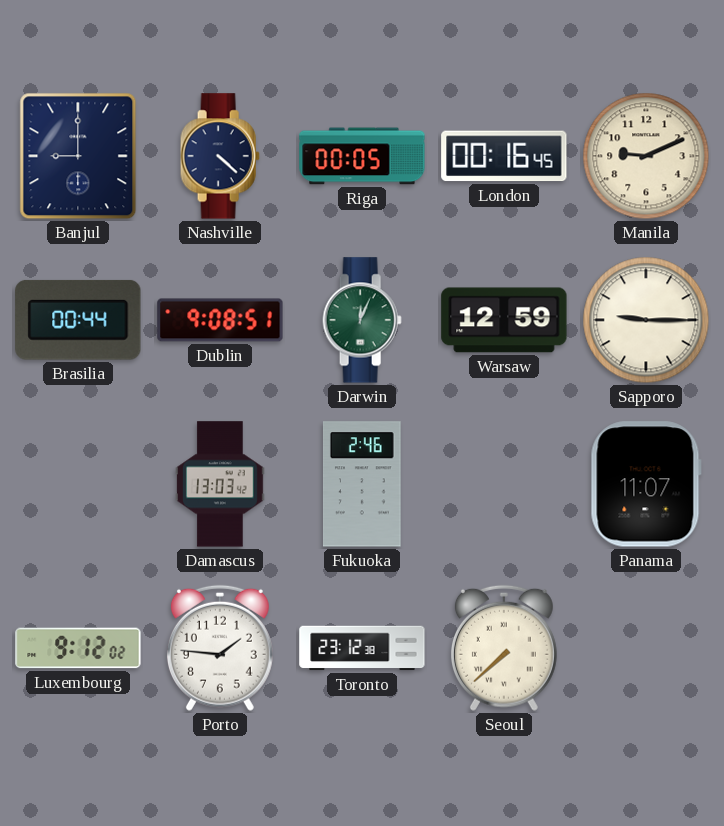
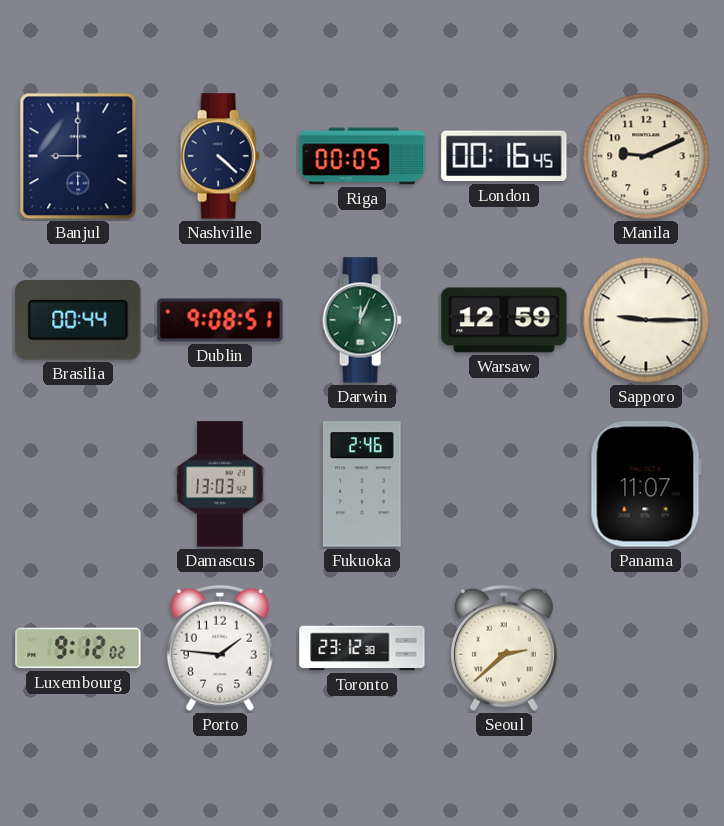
Seoul: 7:38 -> 2:38 (504, 648)
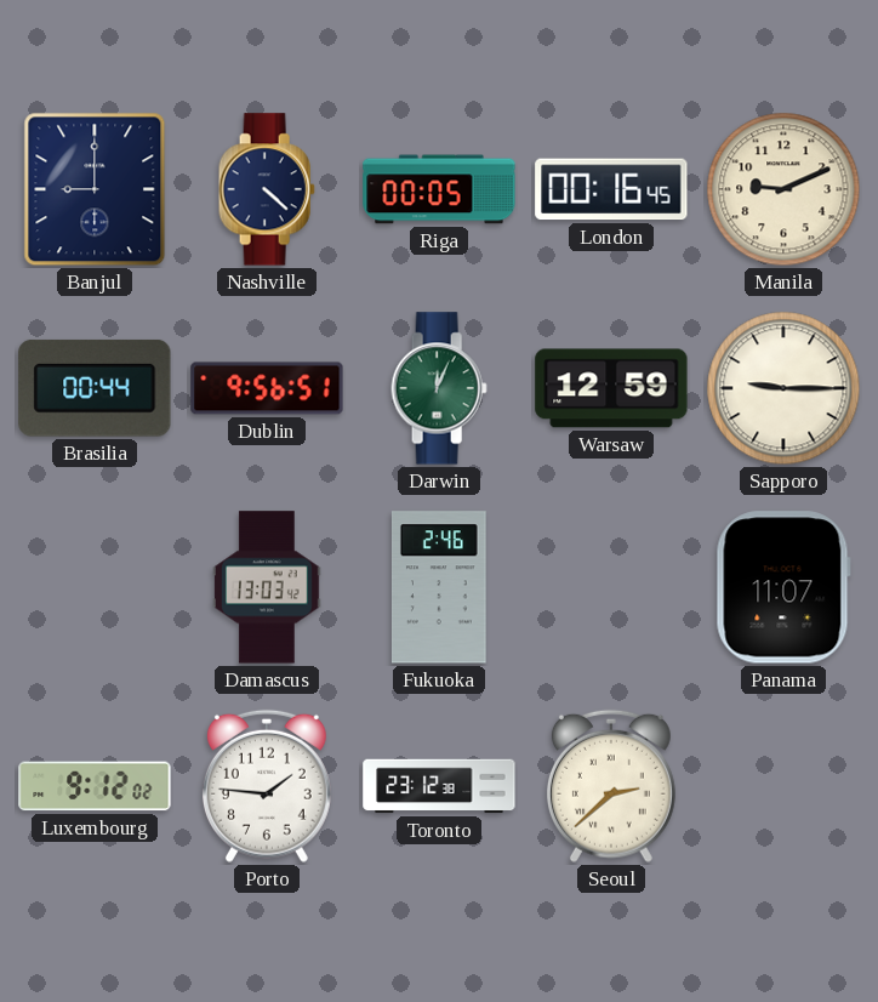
Dublin: 9:08 -> 9:56 (267, 388)
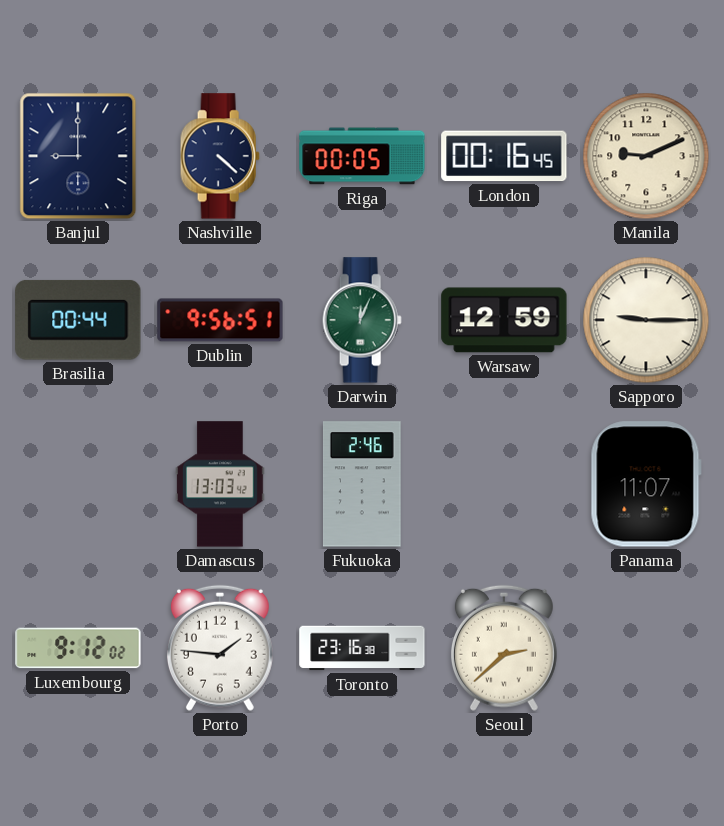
Toronto: 23:12 -> 23:16 (362, 648)
